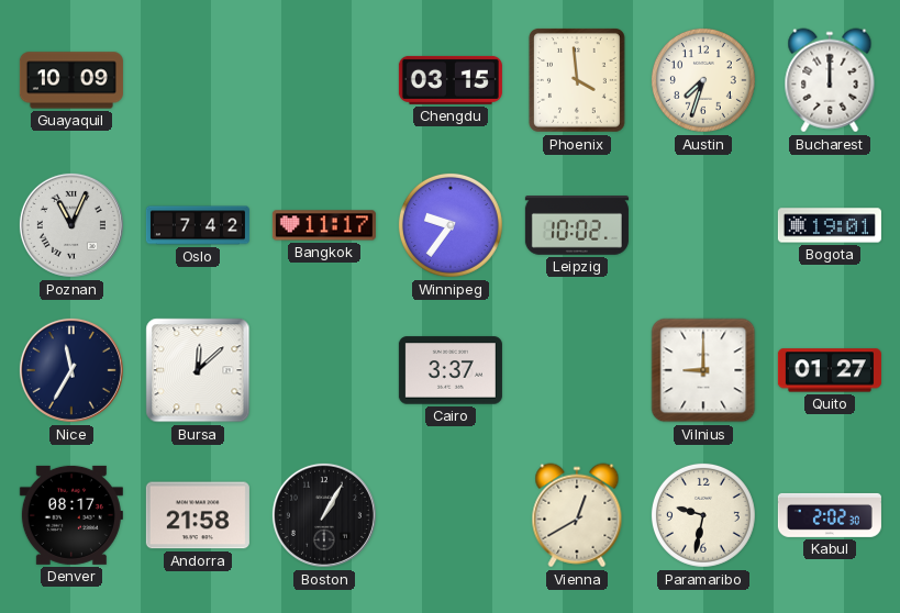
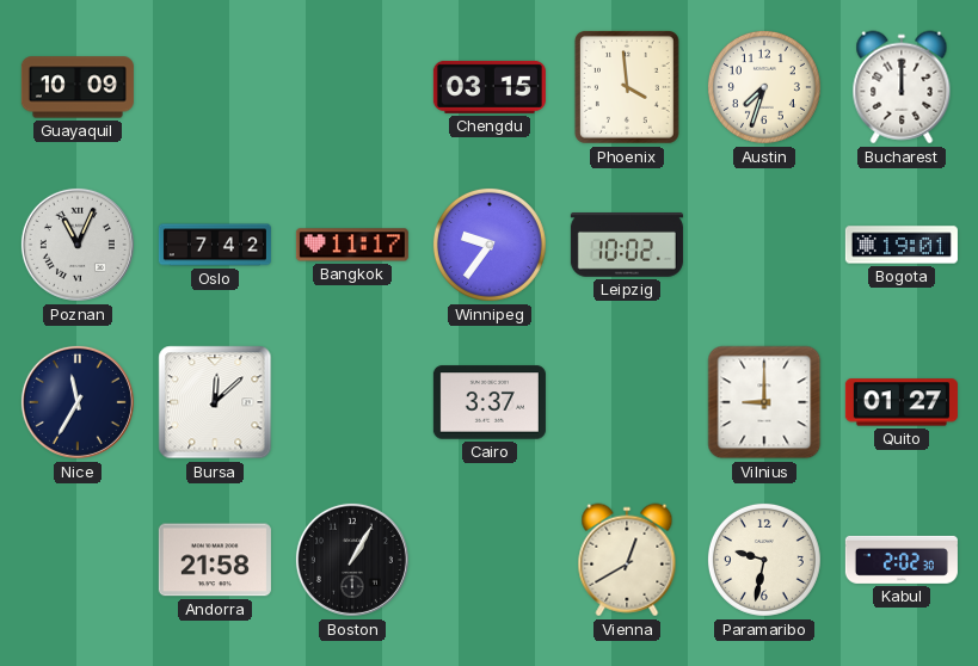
Denver: 08:17 -> none (71, 515)
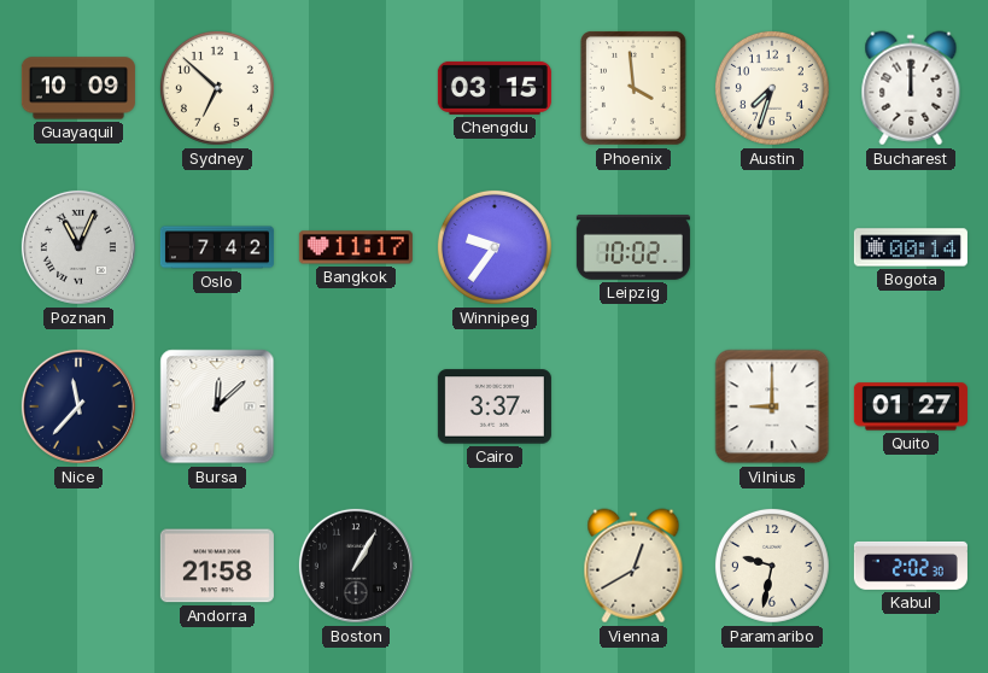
Sydney: none -> 6:52 (217, 88)
Bogota: 19:01 -> 00:14 (911, 247)
Nice: 11:35 -> 11:37 (78, 406)
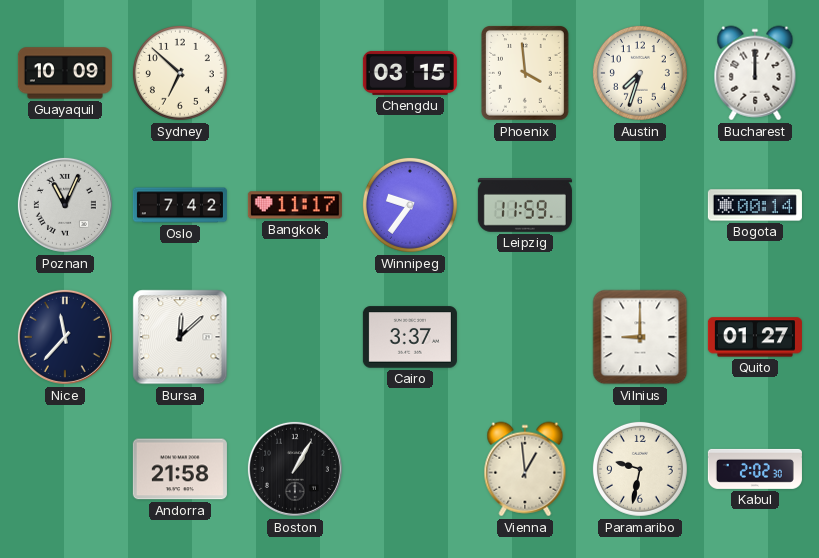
Leipzig: 10:02 -> 11:59 (525, 206)
Vienna: 12:40 -> 12:59 (525, 469)
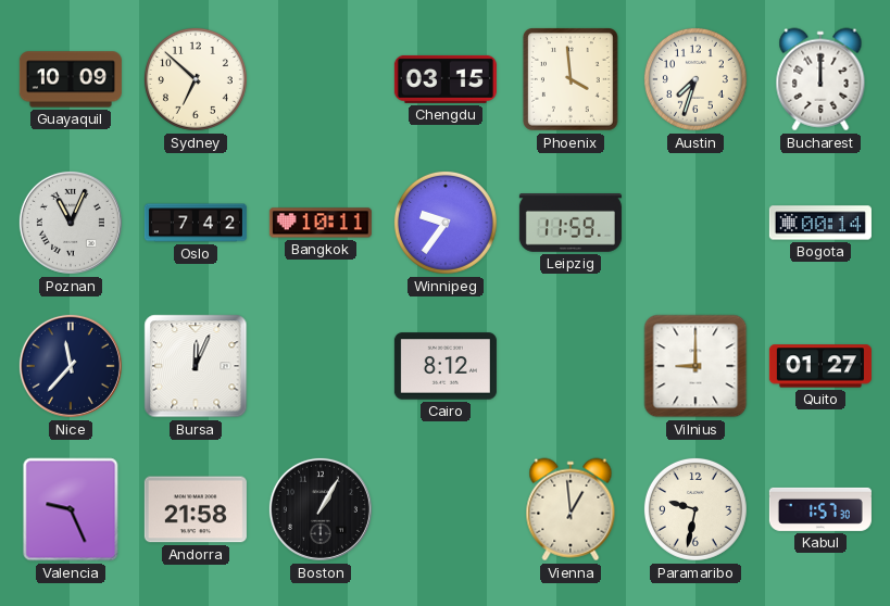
Bangkok: 11:17 -> 10:11 (321, 223)
Bursa: 12:08 -> 12:04 (196, 366)
Cairo: 3:37 -> 8:12 (446, 366)
Valencia: none -> 9:26 (71, 509)
Kabul: 2:02 -> 1:57 (820, 509)
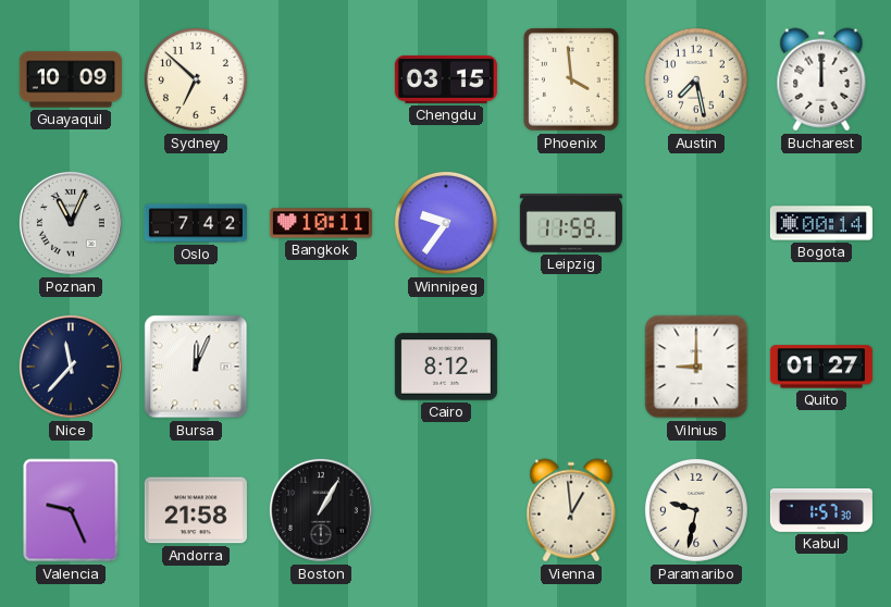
Austin: 7:33 -> 7:28 (696, 79)
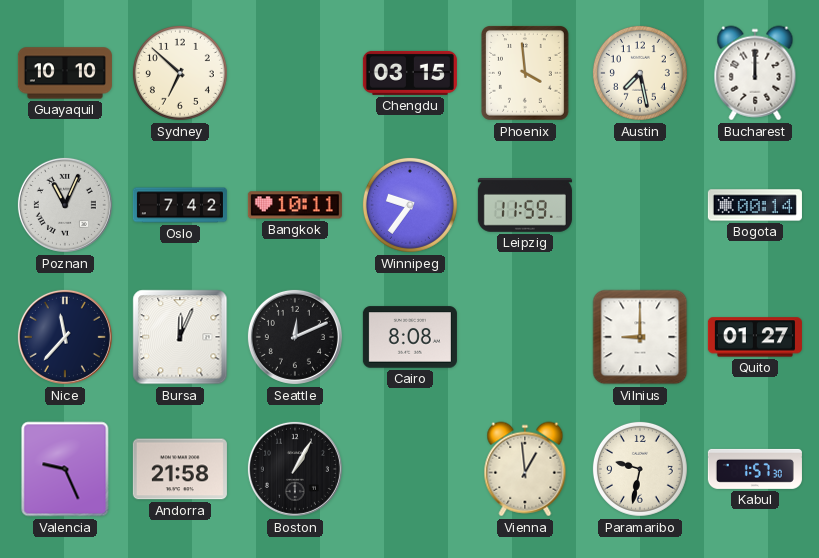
Guayaquil: 10:09 -> 10:10 (65, 73)
Seattle: none -> 12:11 (295, 337)
Cairo: 8:12 -> 8:08 (410, 337)
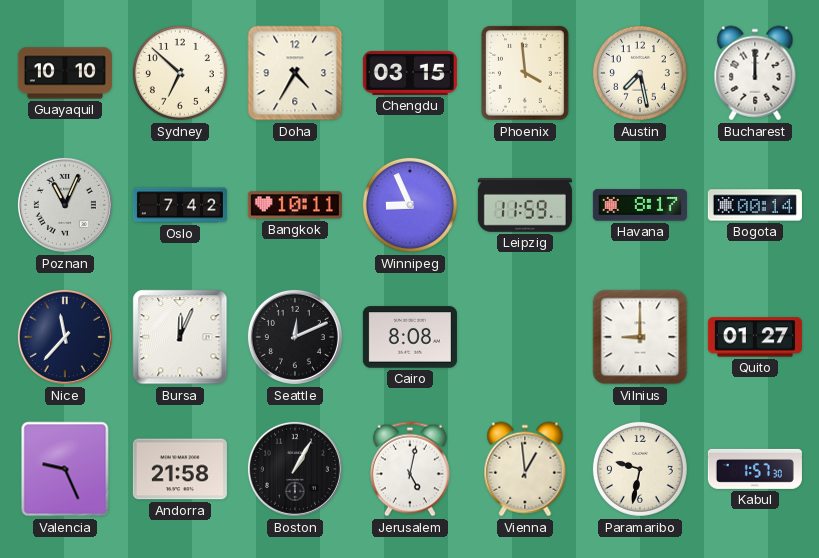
Doha: none -> 4:35 (295, 73)
Winnipeg: 9:36 -> 8:56 (410, 205)
Havana: none -> 8:17 (640, 205)
Jerusalem: none -> 5:02 (410, 469)
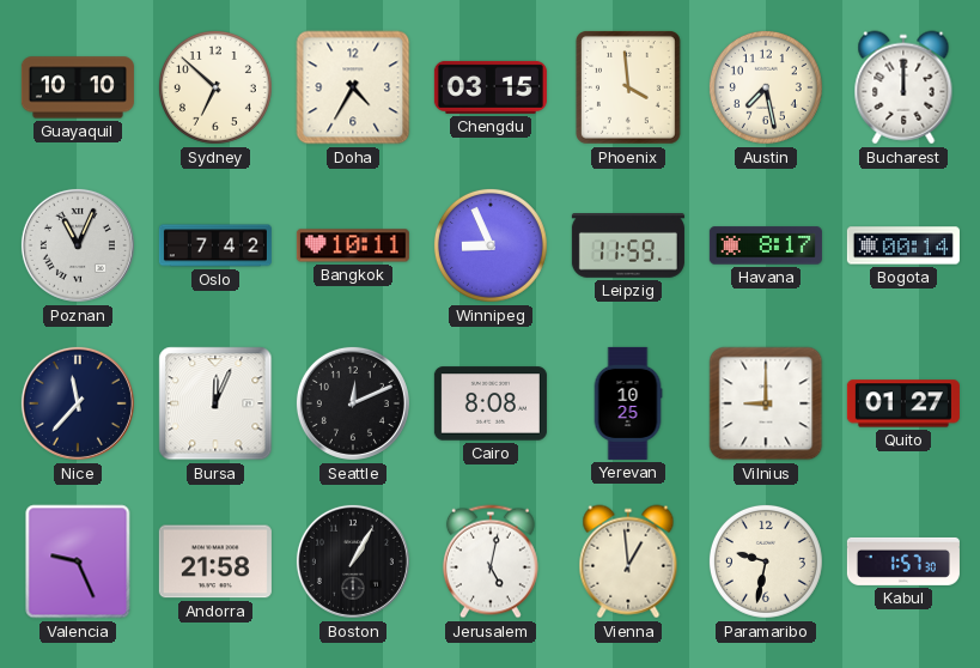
Yerevan: none -> 10:25 (628, 403)
